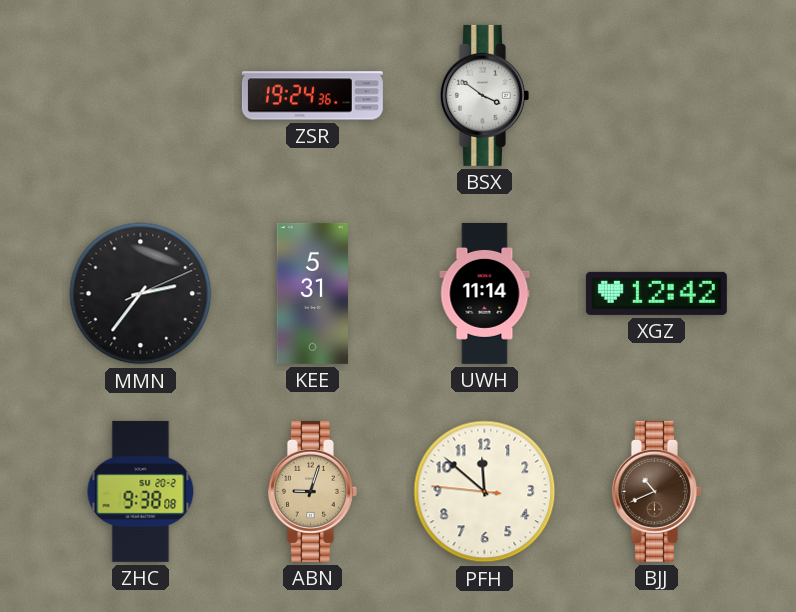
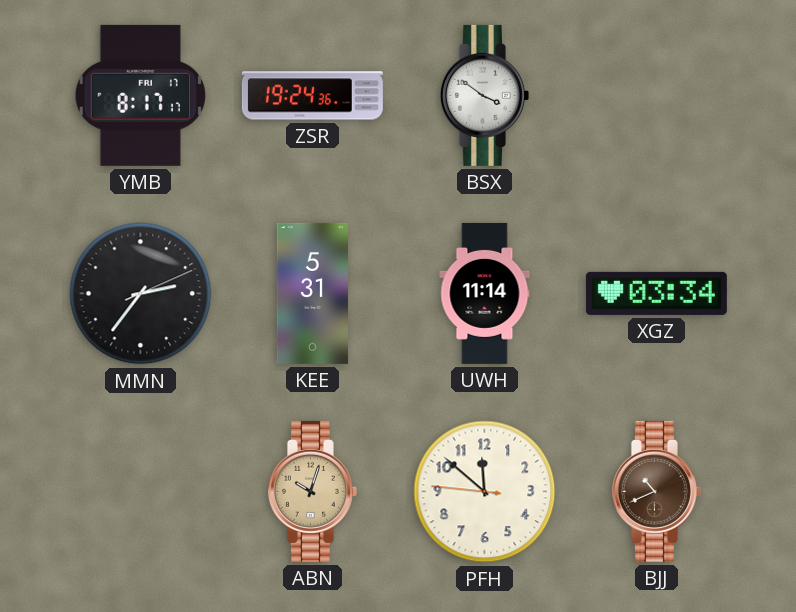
YMB: none -> 8:17 (140, 95)
XGZ: 12:42 -> 03:34 (656, 293)
ZHC: 9:38 -> none (141, 491)
ABN: 9:03 -> 10:03 (312, 491)
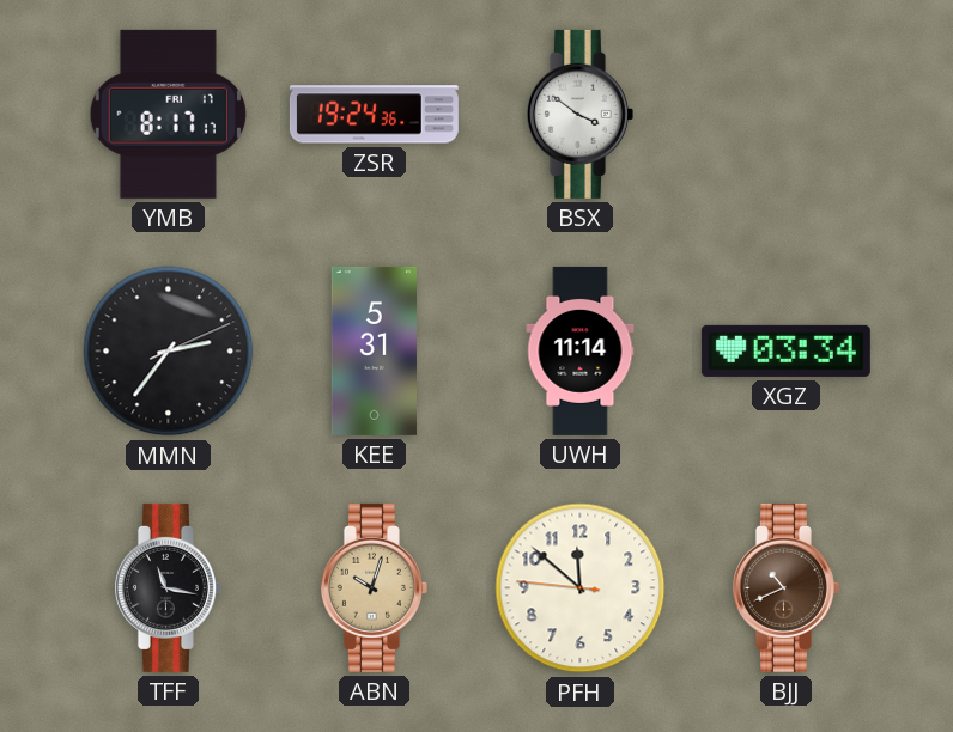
TFF: none -> 11:17 (168, 587)
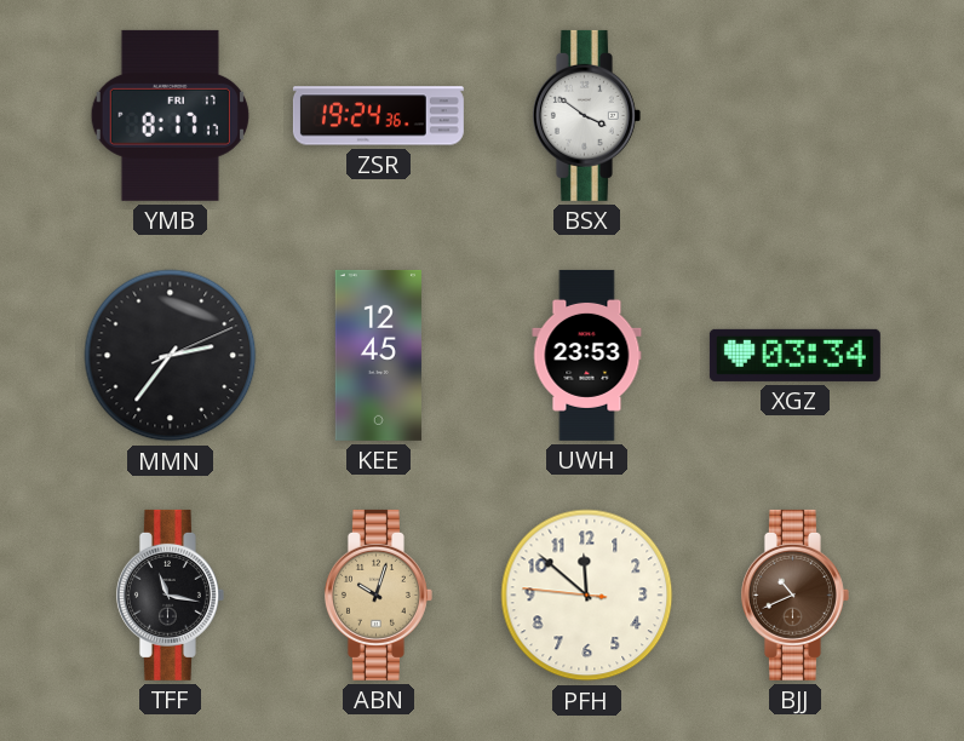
KEE: 5:31 -> 12:45 (378, 355)
UWH: 11:14 -> 23:53 (587, 355)
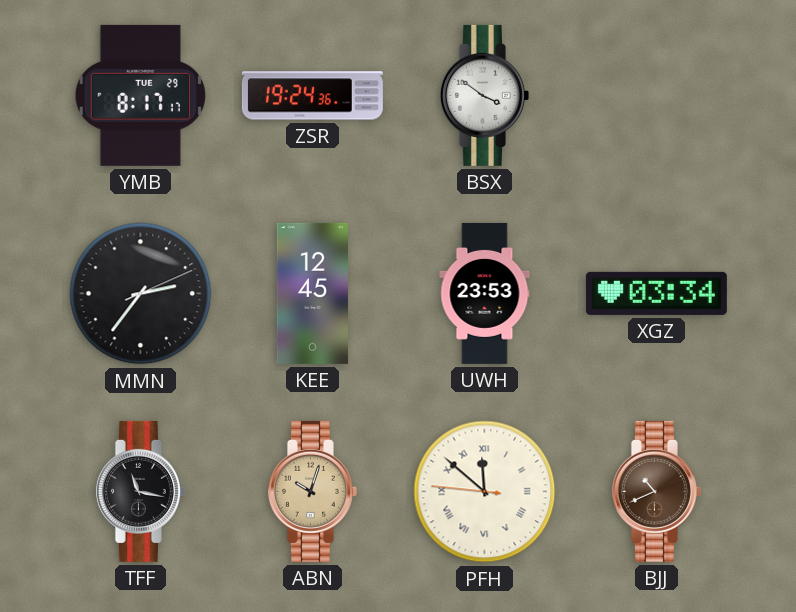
YMB date: FRI 17 -> TUE 29 (140, 95)
PFH numerals: Arabic -> Roman (485, 492)
